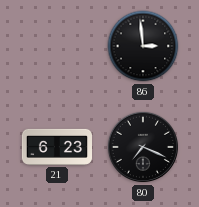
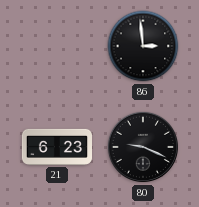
80: 7:19 -> 9:19 (143, 147)
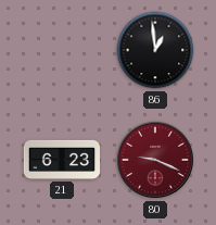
86: 2:59 -> 12:59 (155, 50)
80 dial: black -> burgundy (155, 160)
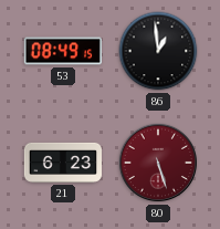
53: none -> 08:49 (62, 51)
80: 9:19 -> 5:27 (158, 163)
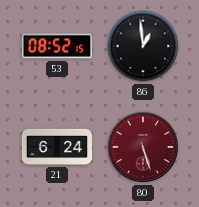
53: 08:49 -> 08:52 (56, 46)
21: 6:23 -> 6:24 (56, 147)
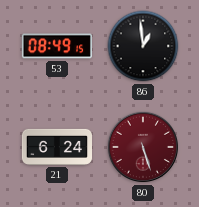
53: 08:52 -> 08:49 (56, 46)
